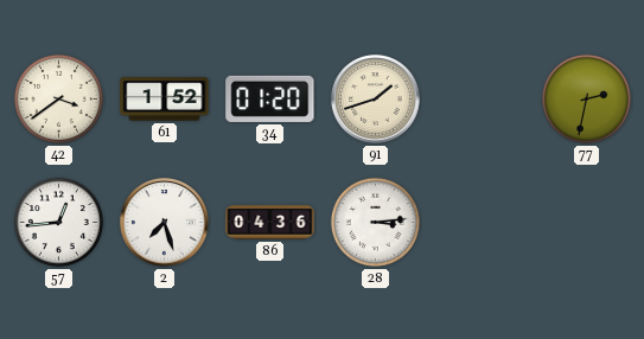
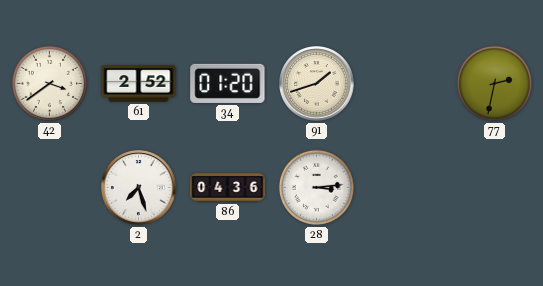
61: 1:52 -> 2:52 (139, 84)
57: 12:44 -> none (58, 222)
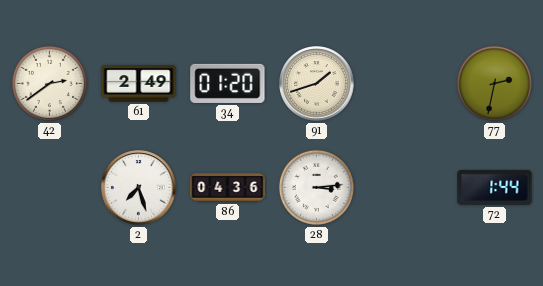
42: 3:39 -> 2:39 (49, 83)
61: 2:52 -> 2:49 (139, 84)
72: none -> 1:44 (495, 187)
